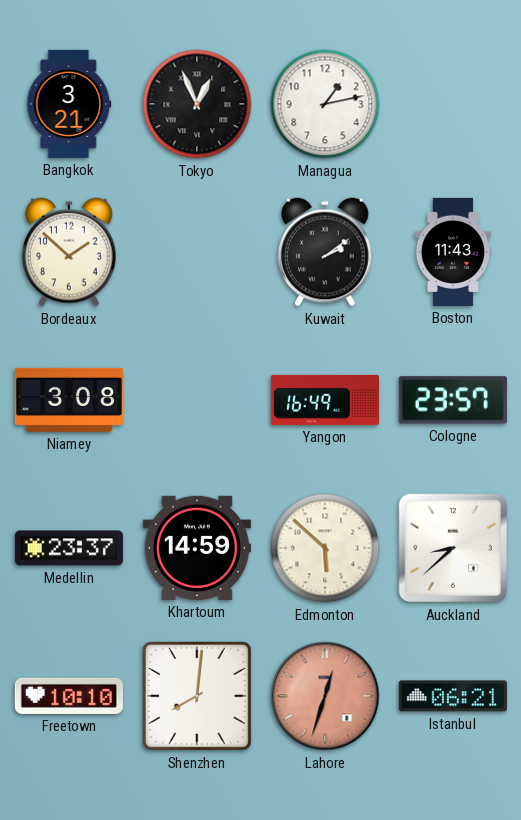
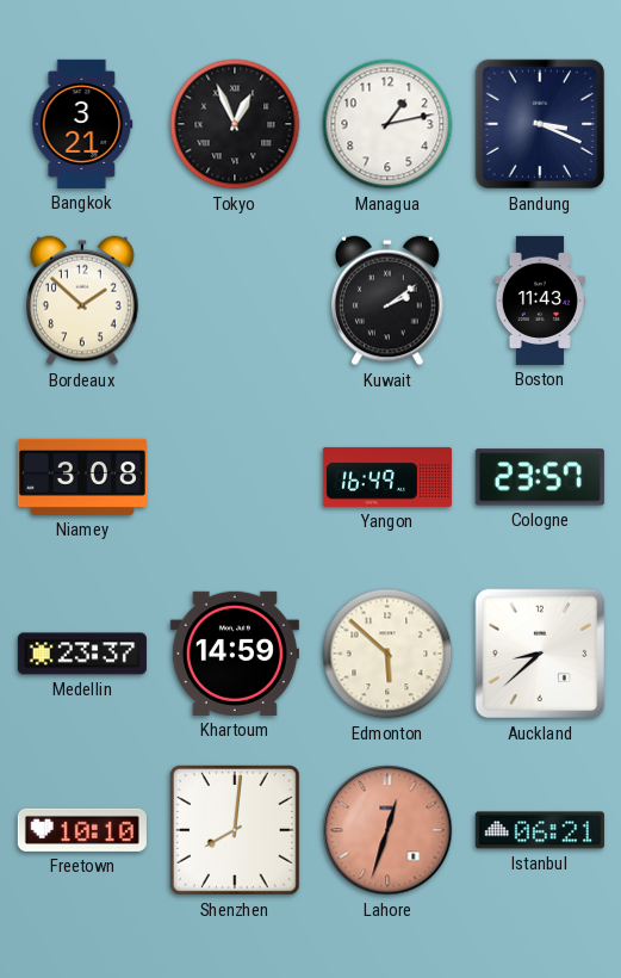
Bandung: none -> 3:19 (540, 124)
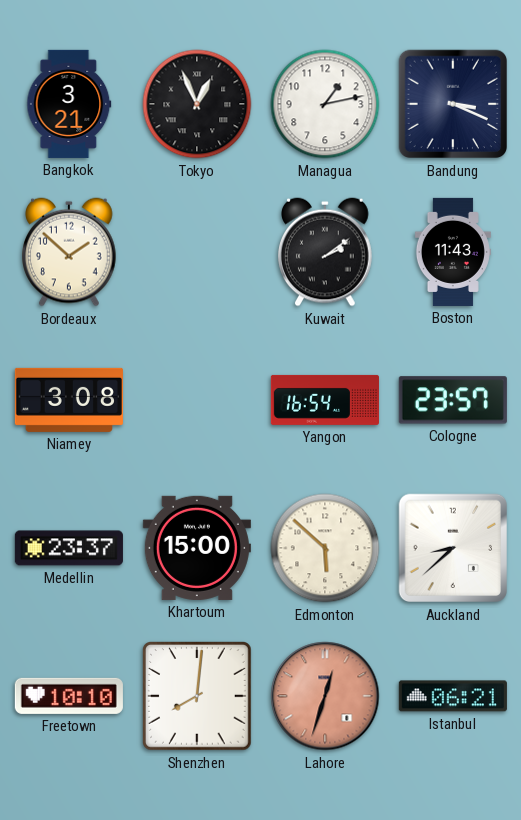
Yangon: 16:49 -> 16:54 (325, 400)
Khartoum: 14:59 -> 15:00 (197, 548)
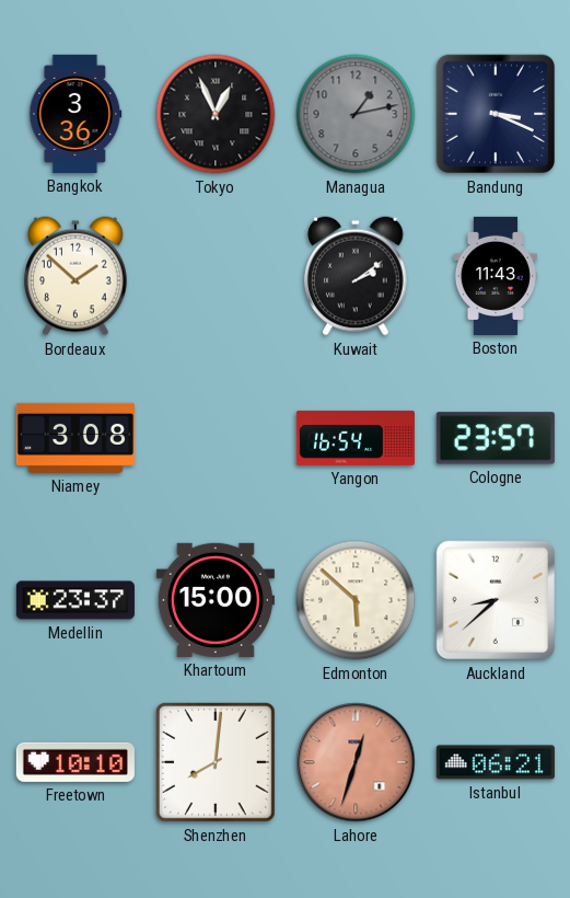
Bangkok: 3:21 -> 3:36 (75, 114)
Managua dial: white -> grey (356, 114)
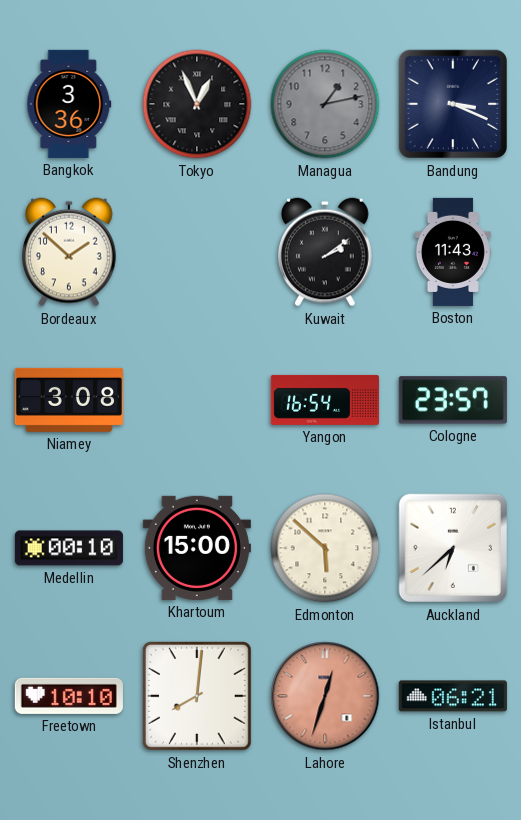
Medellin: 23:37 -> 00:10 (69, 548)
Auckland: 8:38 -> 6:38 (453, 548)
